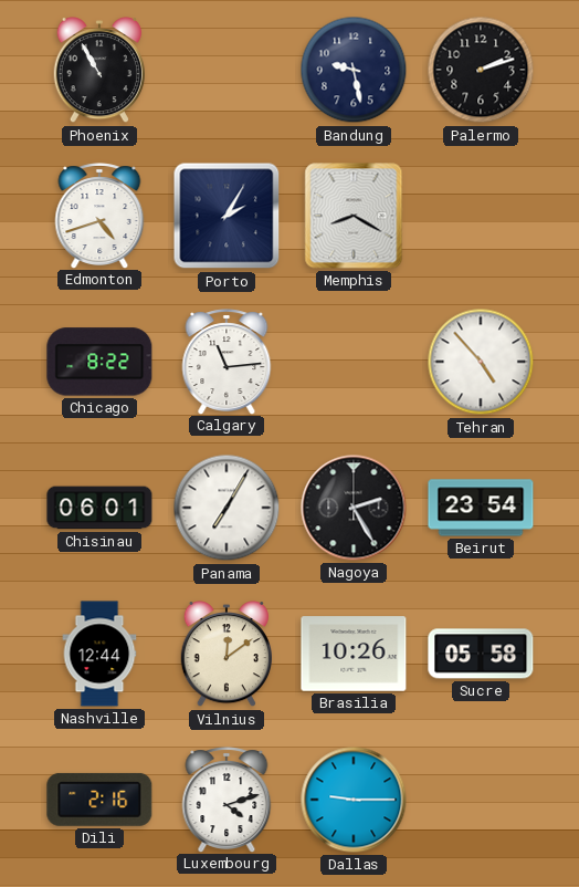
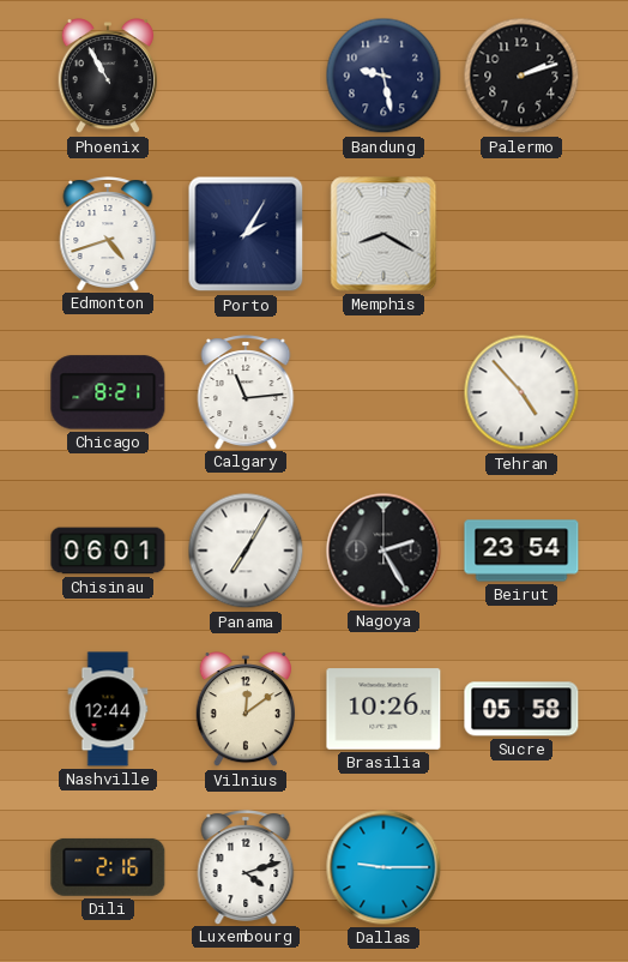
Chicago: 8:22 -> 8:21 (108, 392)
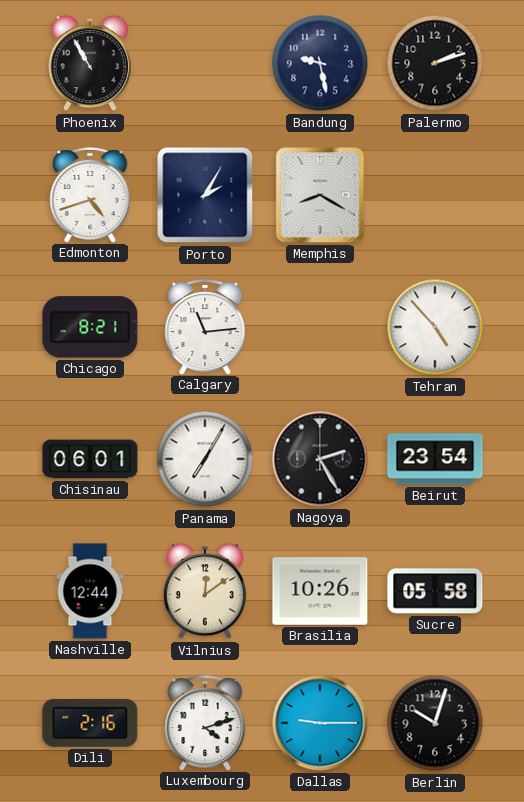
Berlin: none -> 10:03 (435, 723)
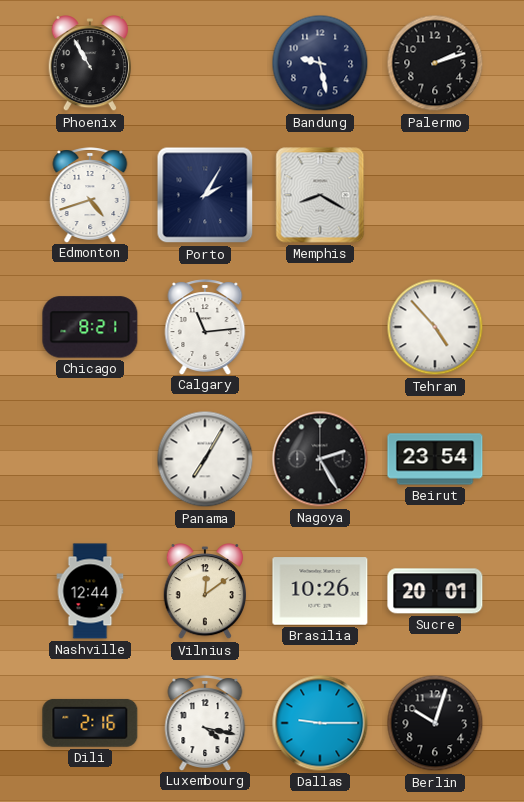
Chisinau: 06:01 -> none (90, 459)
Sucre: 05:58 -> 20:01 (435, 591)
Luxembourg: 4:12 -> 4:17 (205, 723)
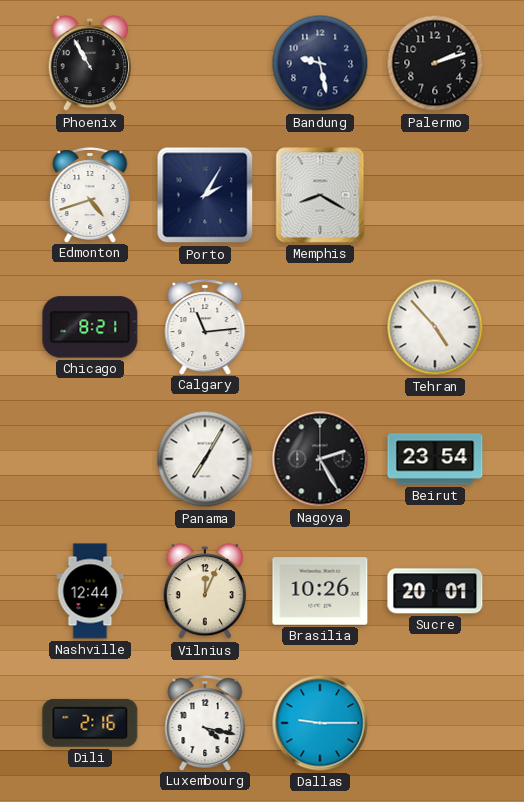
Vilnius: 12:09 -> 12:04 (204, 592)
Berlin: 10:03 -> none (435, 723)
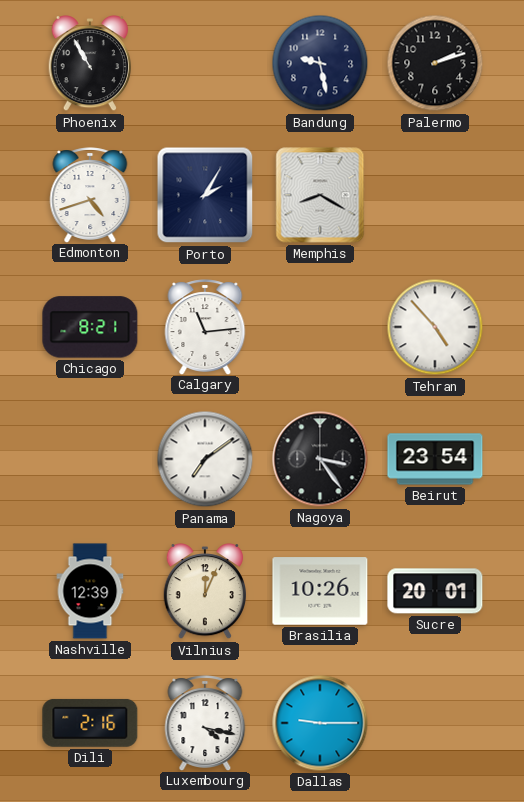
Panama: 7:05 -> 7:09 (205, 459)
Nagoya: 2:25 -> 3:24 (320, 459)
Nashville: 12:44 -> 12:39 (90, 591)
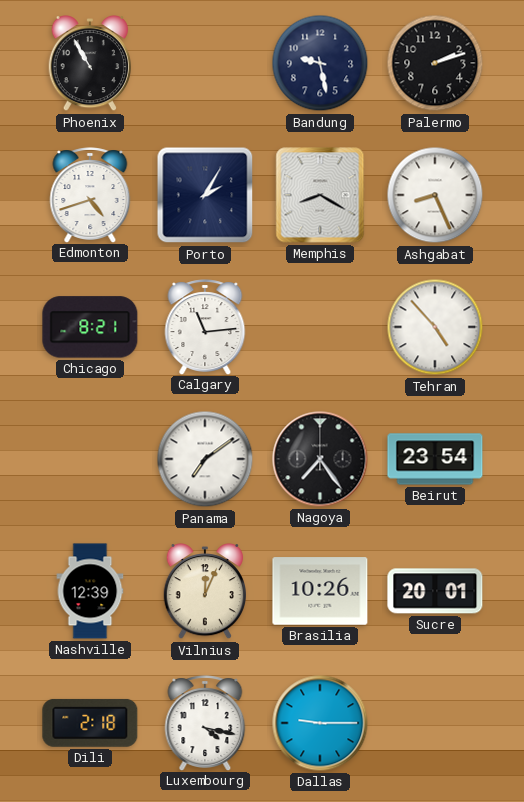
Ashgabat: none -> 8:26 (435, 195)
Nagoya: 3:24 -> 7:24 (320, 459)
Dili: 2:16 -> 2:18 (90, 723)
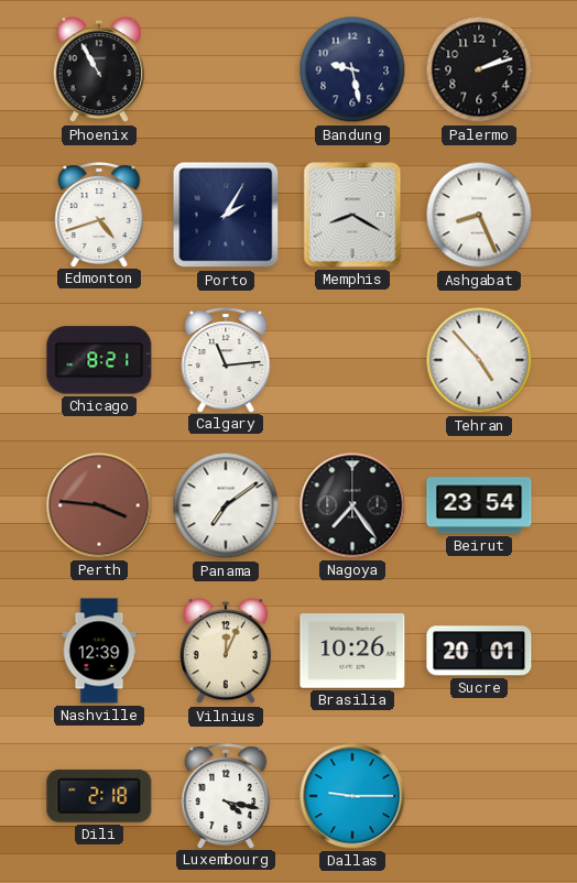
Perth: none -> 3:46 (99, 505)
